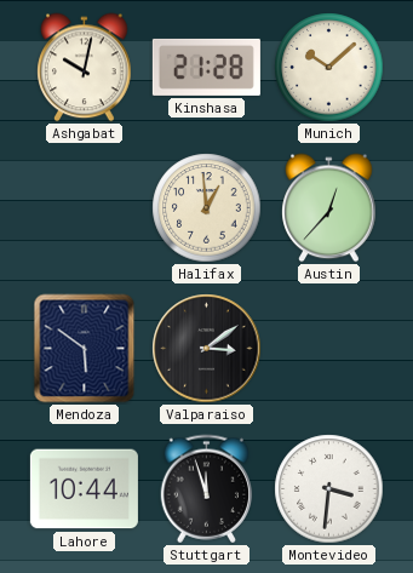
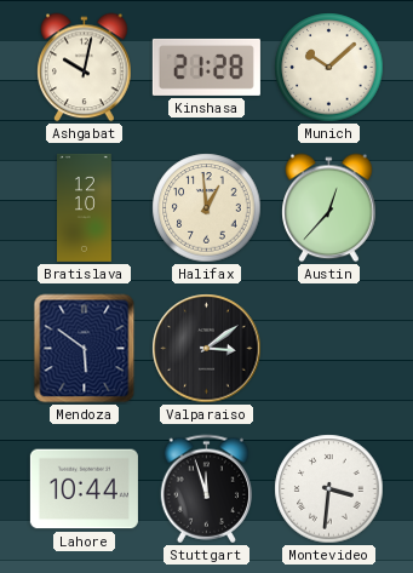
Bratislava: none -> 12:10 (85, 207)
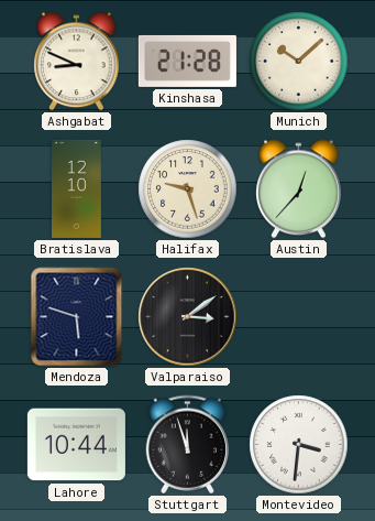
Ashgabat: 10:02 -> 8:49 (77, 62)
Halifax: 12:59 -> 9:27 (188, 189)
Mendoza: 5:51 -> 5:48 (77, 317)
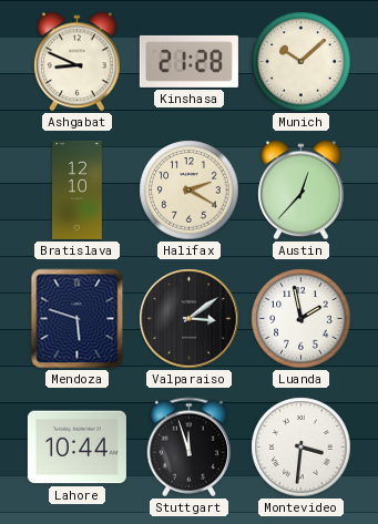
Halifax: 9:27 -> 2:20 (190, 191)
Luanda: none -> 1:58 (302, 319)
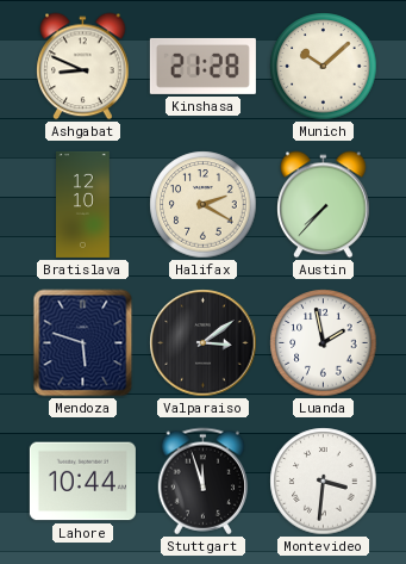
Austin: 12:37 -> 7:37 (324, 205)
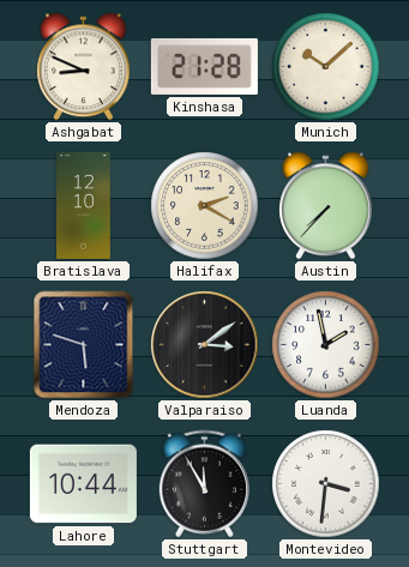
Stuttgart: 11:57 -> 11:55 (205, 484)
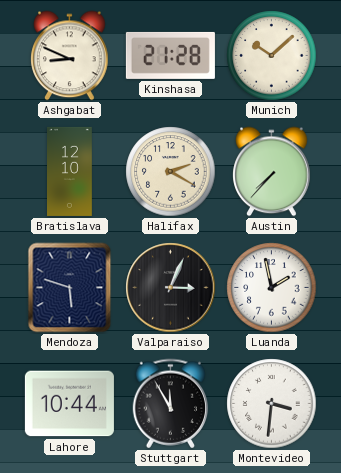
Valparaiso: 3:09 -> 3:04 (171, 288)
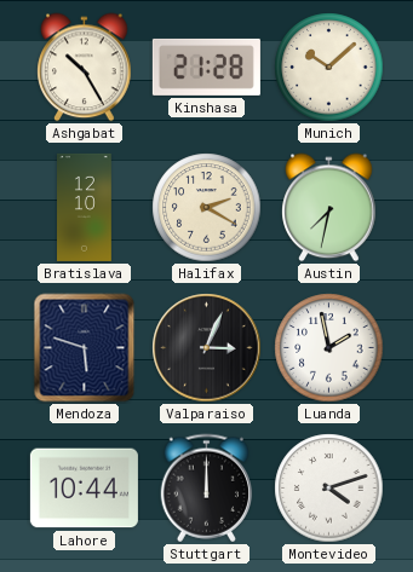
Ashgabat: 8:49 -> 10:25 (85, 68)
Austin: 7:37 -> 7:32 (329, 208)
Stuttgart: 11:55 -> 12:00 (207, 489)
Montevideo: 3:31 -> 4:12 (329, 489)
